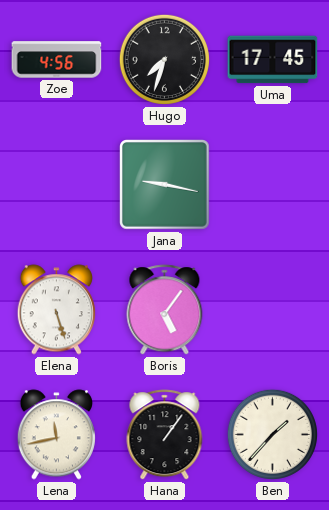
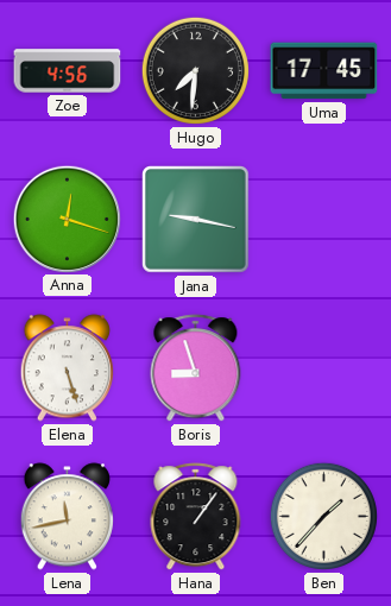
Hugo: 7:33 -> 7:31 (195, 70)
Anna: none -> 12:18 (67, 219)
Boris: 5:06 -> 8:57 (196, 368)
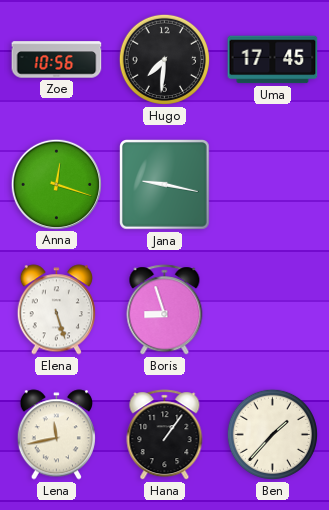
Zoe: 4:56 -> 10:56 (57, 60)
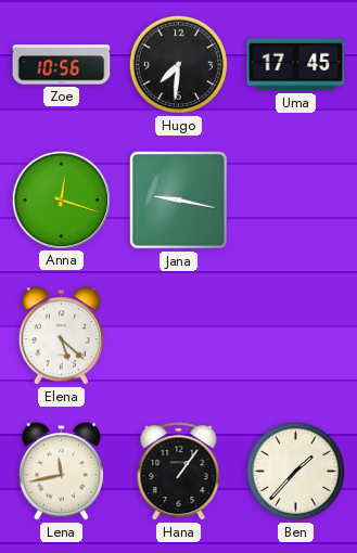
Elena: 5:27 -> 5:22 (61, 336)
Boris: 8:57 -> none (165, 310)
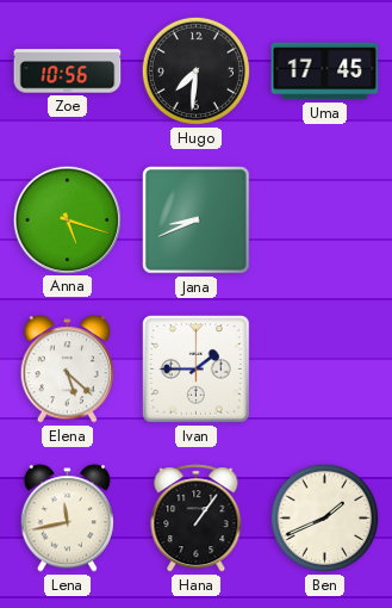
Anna: 12:18 -> 5:18 (67, 219)
Jana: 9:17 -> 8:41 (197, 221)
Ivan: none -> 1:45 (197, 370)
Ben: 1:37 -> 1:41 (324, 517)
